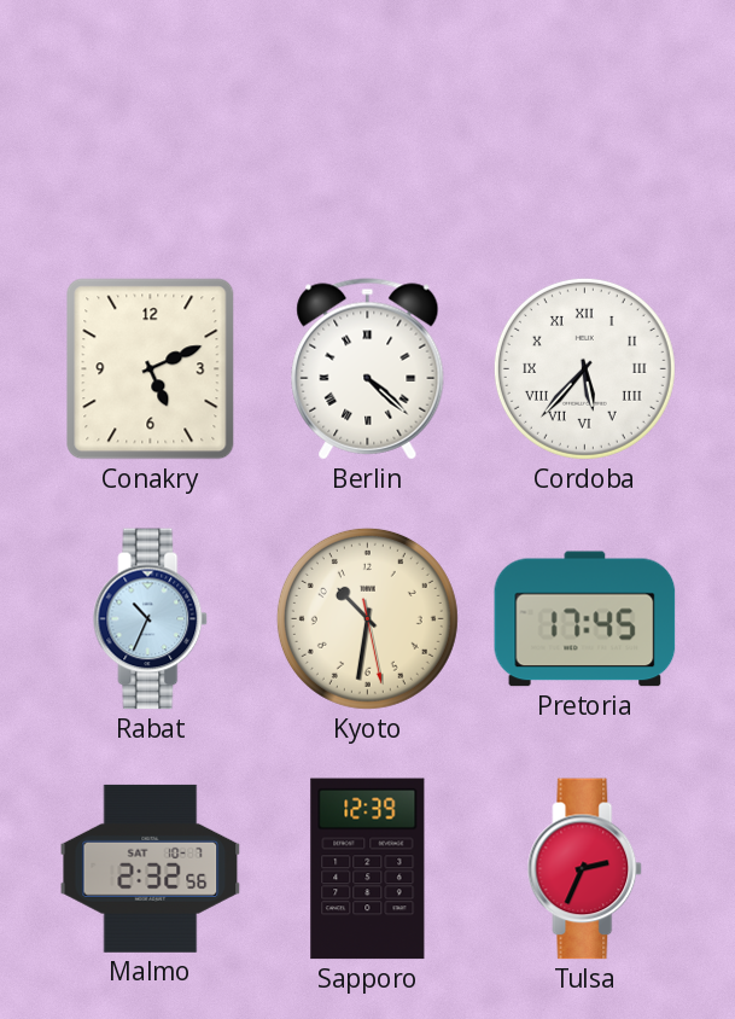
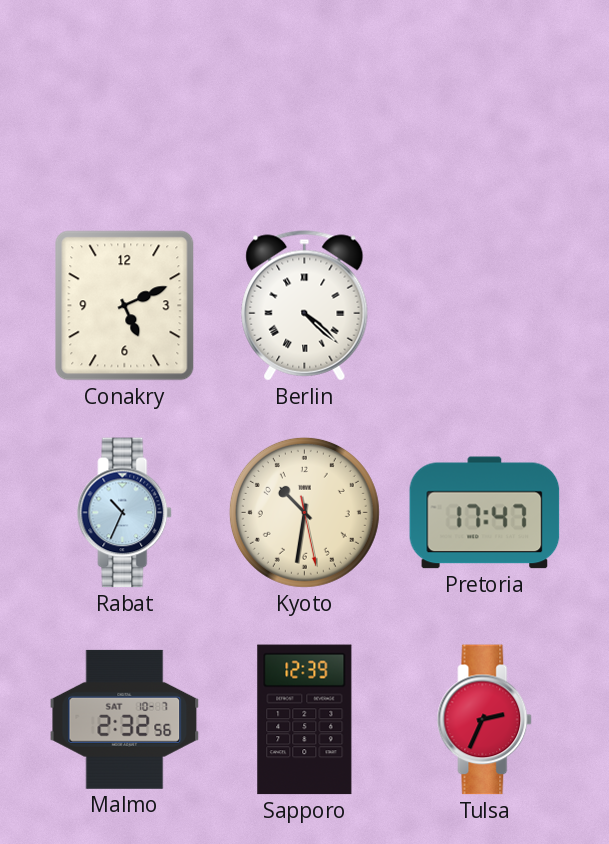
Cordoba: 5:37 -> none (584, 368)
Pretoria: 17:45 -> 17:47 (485, 513)
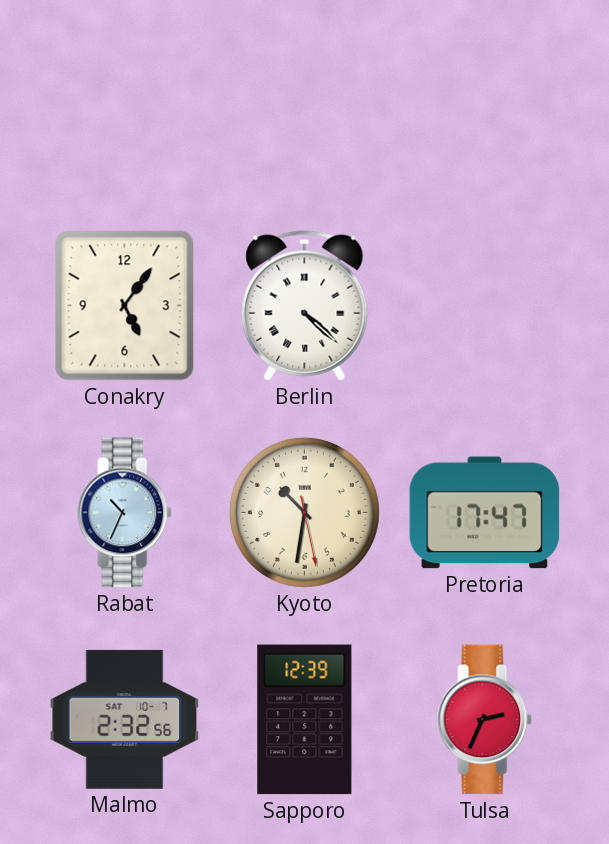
Conakry: 5:11 -> 5:06 (125, 306)
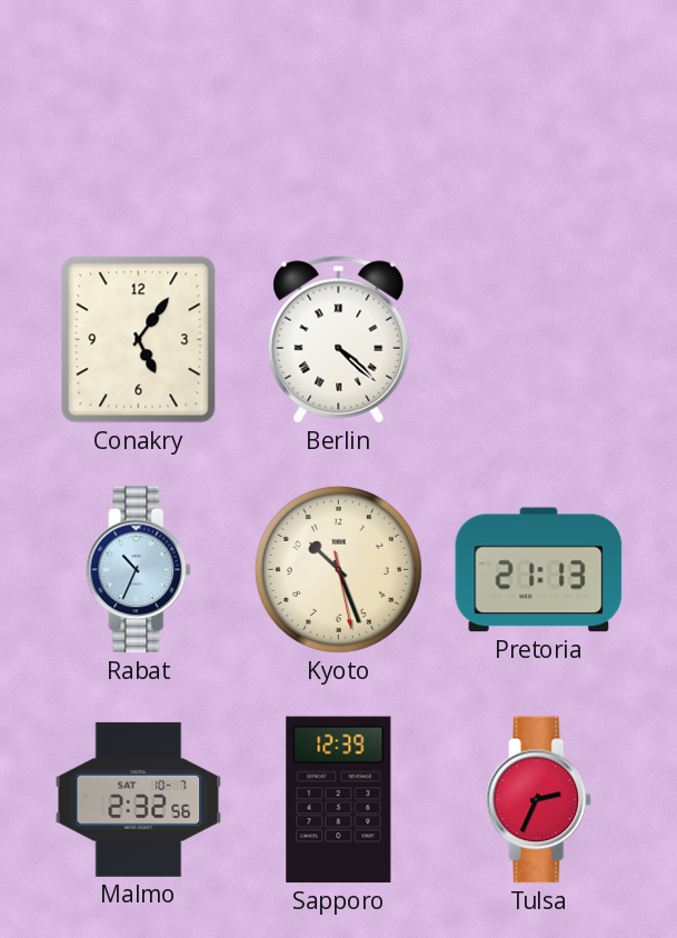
Kyoto: 10:31 -> 10:26 (338, 569)
Pretoria: 17:47 -> 21:13 (539, 570)
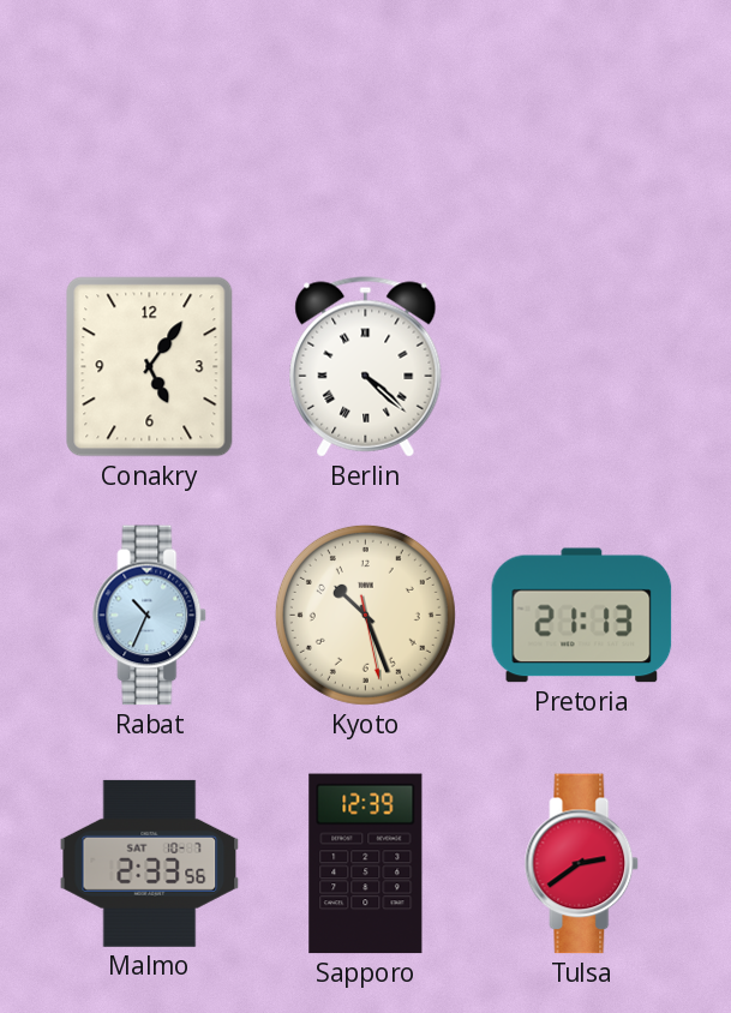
Malmo: 2:32 -> 2:33 (150, 863)
Tulsa: 2:34 -> 2:39 (582, 864)
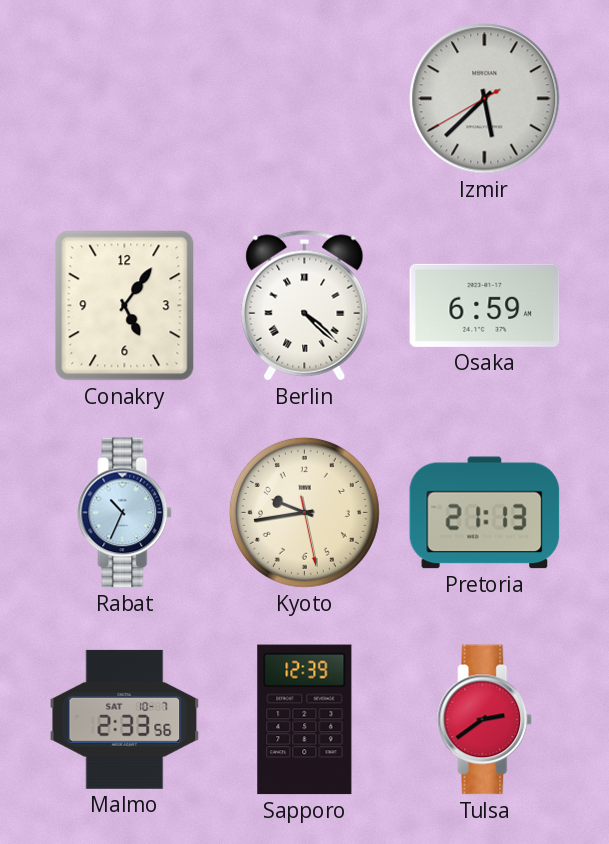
Izmir: none -> 5:37 (485, 99)
Osaka: none -> 6:59 (485, 305)
Kyoto: 10:26 -> 9:43 (304, 512)
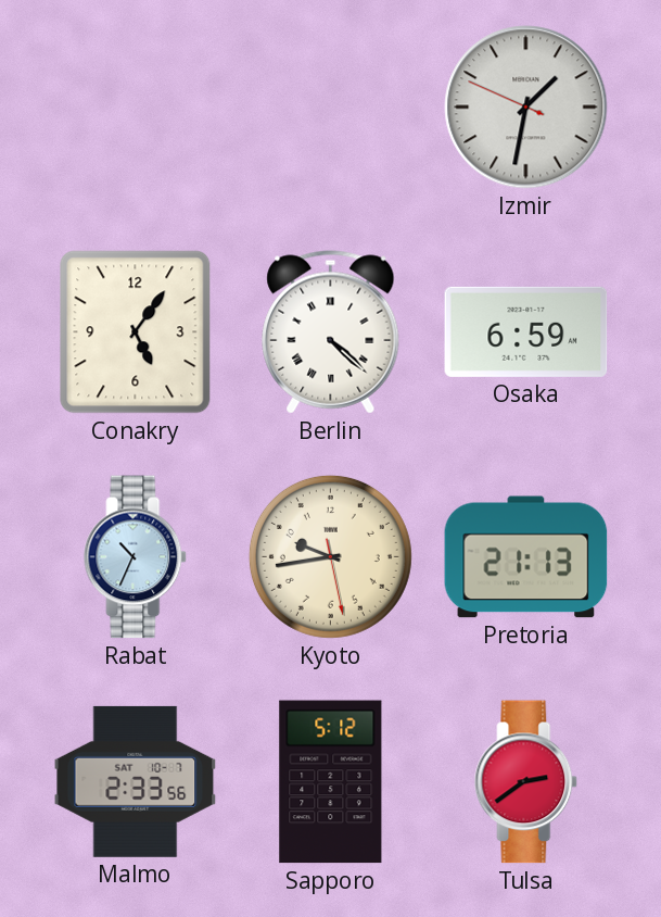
Izmir: 5:37 -> 1:31 (526, 108)
Sapporo: 12:39 -> 5:12 (331, 782)
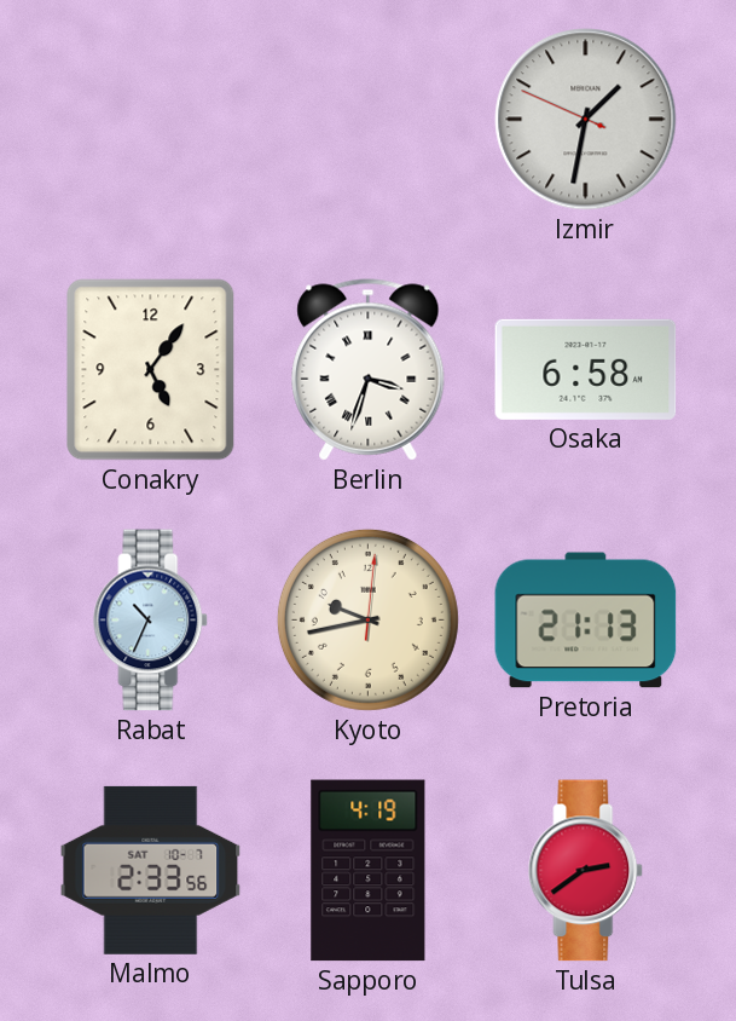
Berlin: 4:22 -> 3:33 (369, 370)
Osaka: 6:59 -> 6:58 (586, 369)
Kyoto: 9:43:28 -> 9:43:01 (367, 619)
Sapporo: 5:12 -> 4:19 (369, 871)
